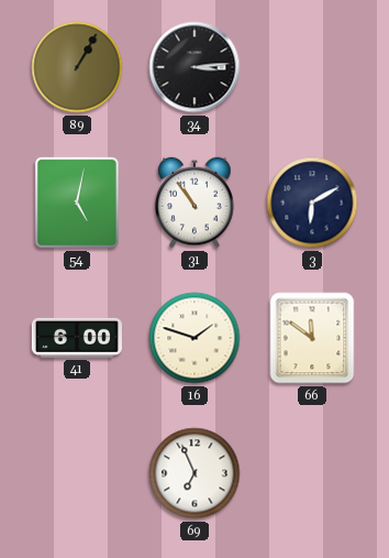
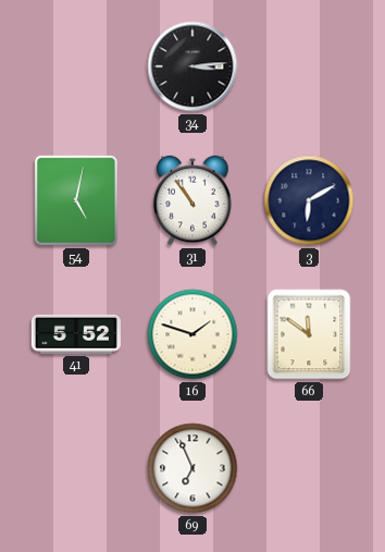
89: 1:05 -> none (77, 67)
41: 6:00 -> 5:52 (76, 334)
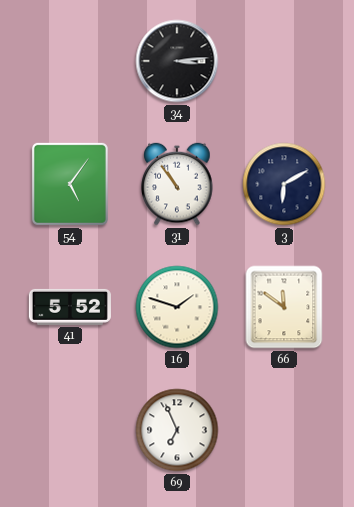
54: 5:02 -> 5:06 (70, 184)
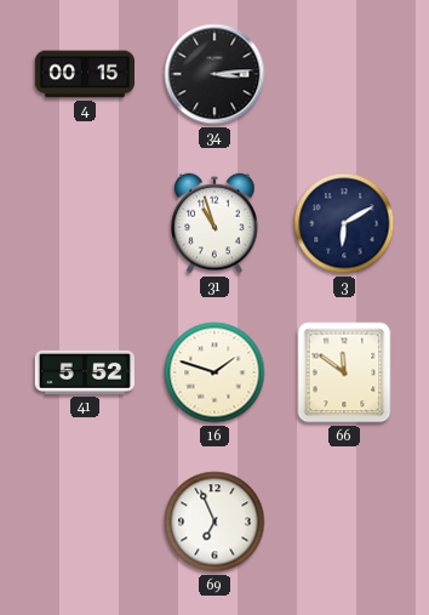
4: none -> 00:15 (85, 74)
54: 5:06 -> none (70, 184)
31: 10:54 -> 10:57 (215, 223)
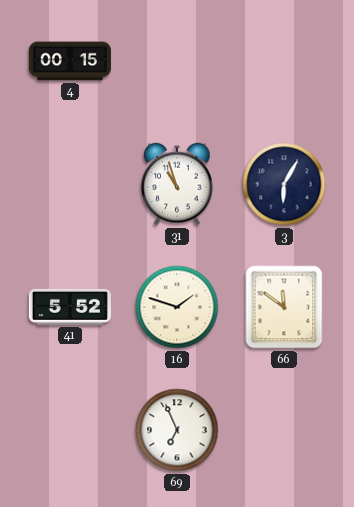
34: 3:14 -> none (215, 74)
3: 6:10 -> 6:05 (284, 184)
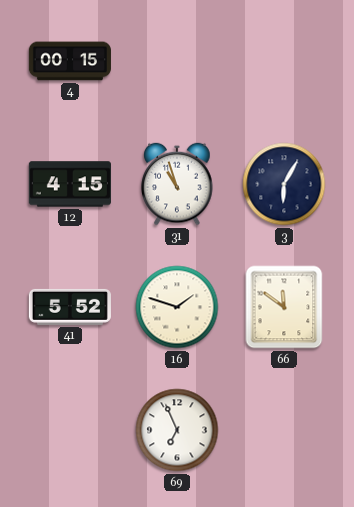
12: none -> 4:15 (70, 184)
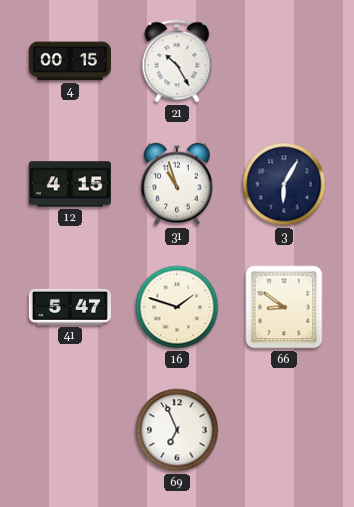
21: none -> 10:25 (177, 61)
41: 5:52 -> 5:47 (70, 307)
66: 11:51 -> 8:51 (284, 307)
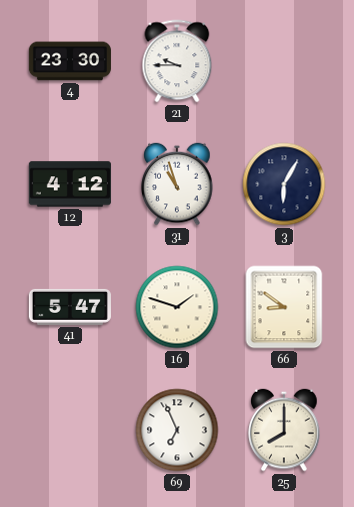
4: 00:15 -> 23:30 (70, 61)
21: 10:25 -> 9:45 (177, 61)
12: 4:15 -> 4:12 (70, 184)
25: none -> 8:00 (284, 430)
